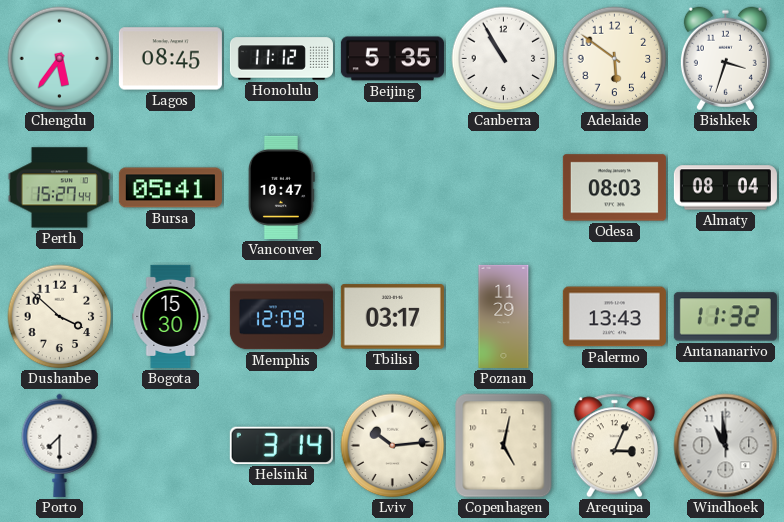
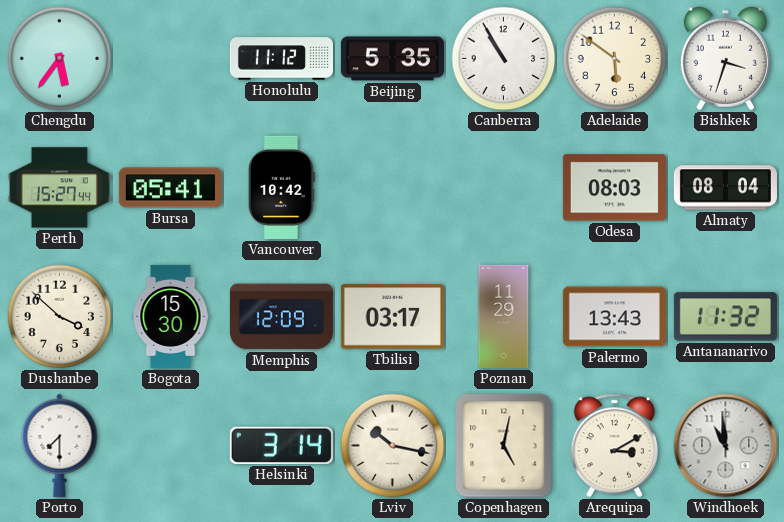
Lagos: 08:45 -> none (170, 59)
Vancouver: 10:47 -> 10:42 (281, 187)
Lviv: 10:14 -> 10:17 (393, 446)
Arequipa: 3:04 -> 3:10 (614, 446)
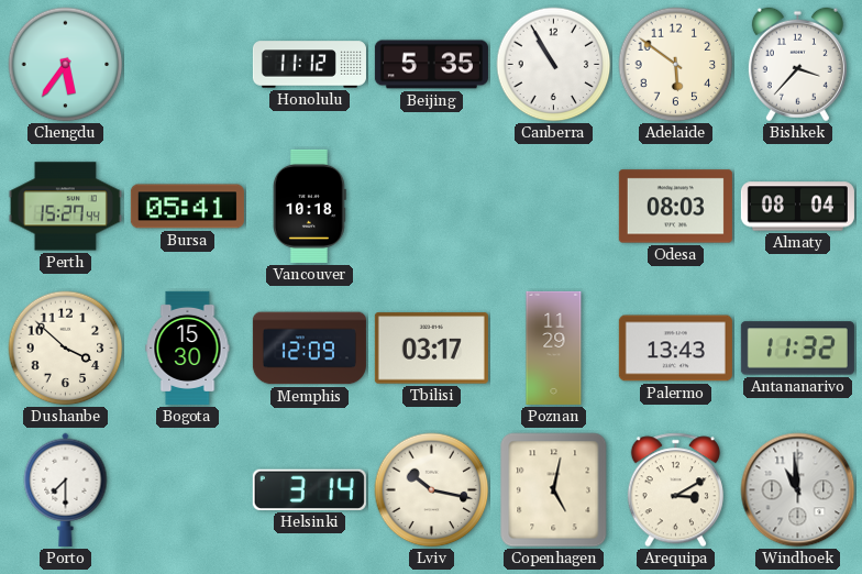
Bishkek: 3:33 -> 3:37 (797, 65)
Vancouver: 10:42 -> 10:18 (309, 206)
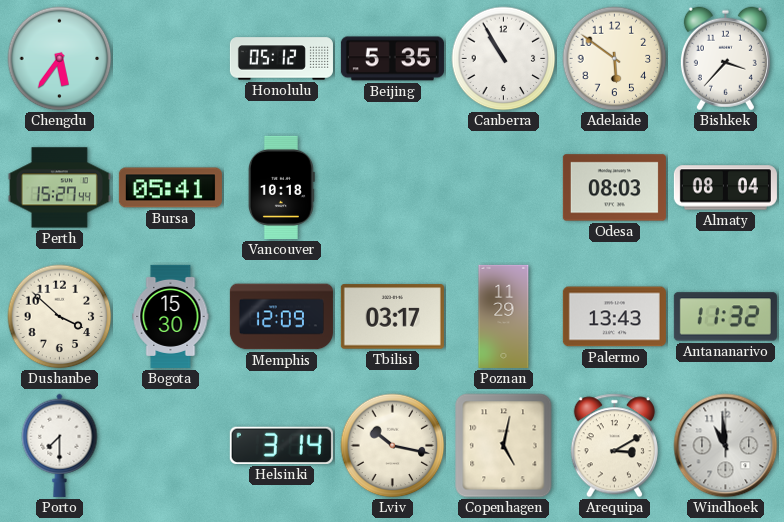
Honolulu: 11:12 -> 05:12 (281, 59)
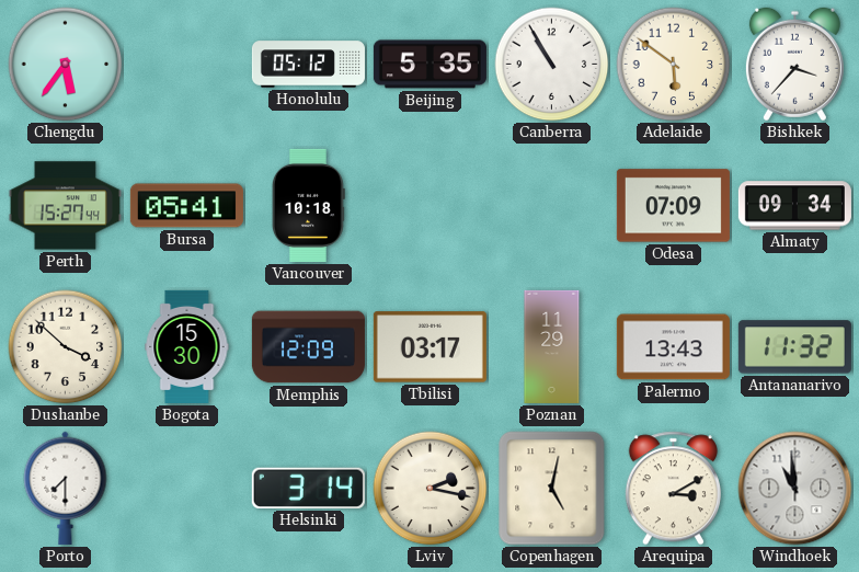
Odesa: 08:03 -> 07:09 (673, 206)
Almaty: 08:04 -> 09:34 (794, 206)
Lviv: 10:17 -> 2:17 (431, 489)
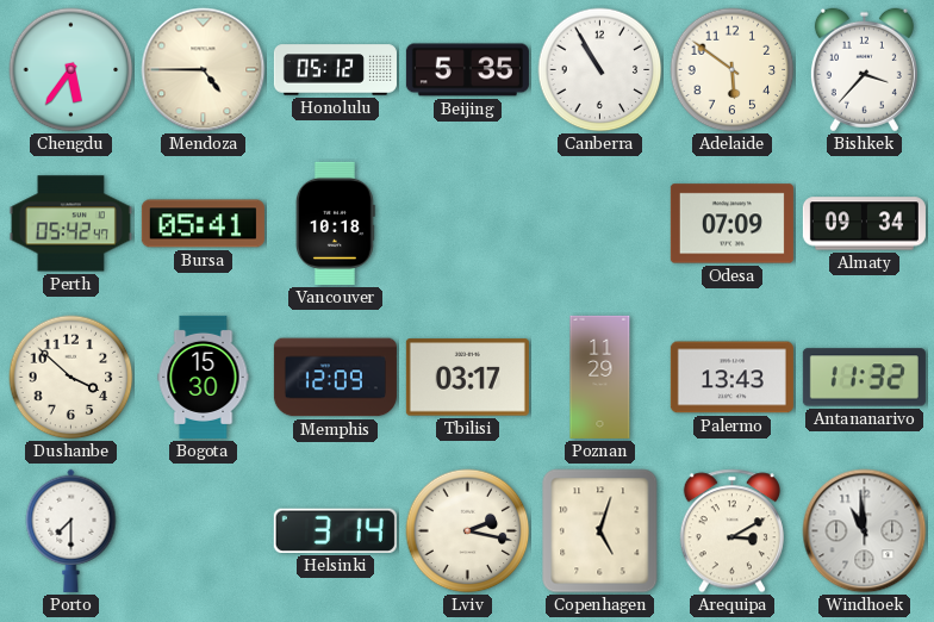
Mendoza: none -> 4:45 (204, 70)
Perth: 15:27 -> 05:42 (70, 224)
Copenhagen: 5:02 -> 5:03 (600, 531)
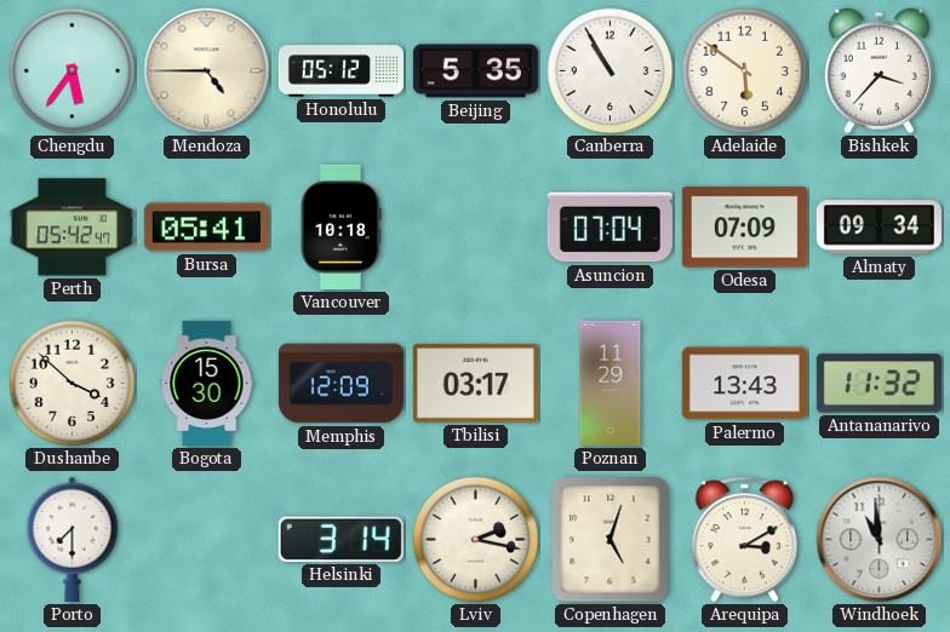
Asuncion: none -> 07:04 (610, 228)
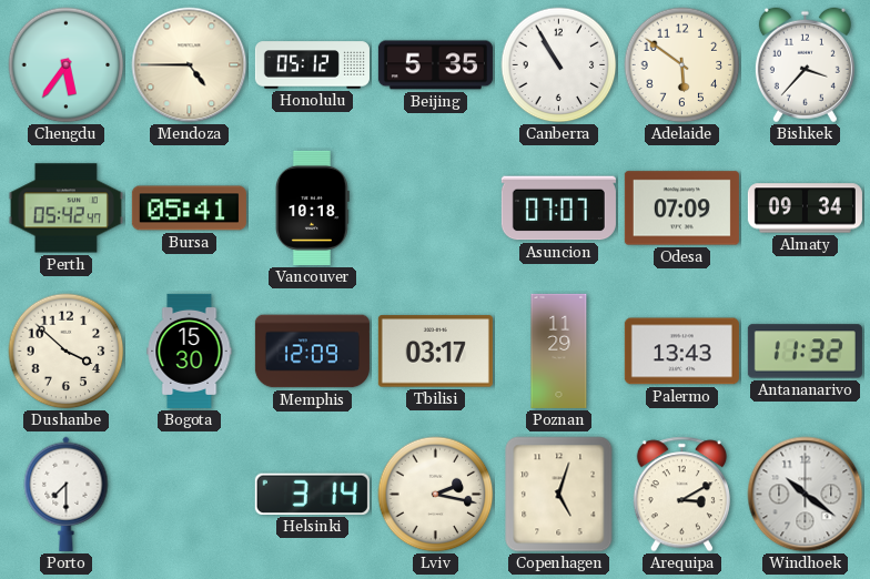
Asuncion: 07:04 -> 07:07 (558, 209)
Windhoek: 10:59 -> 10:21 (806, 495)
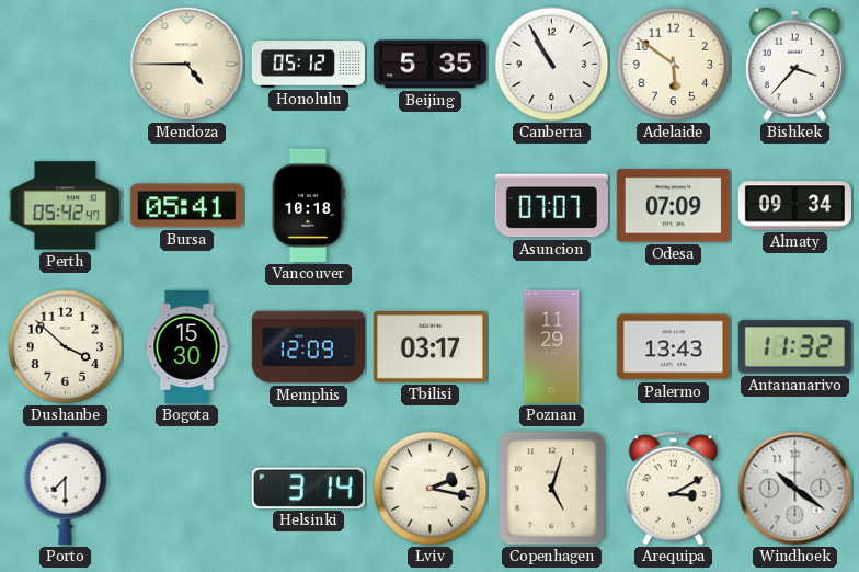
Chengdu: 5:36 -> none (67, 65)
